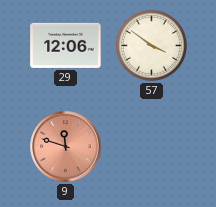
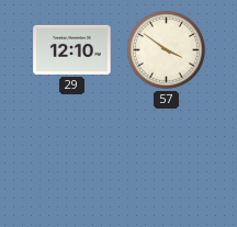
29: 12:06 -> 12:10 (72, 49)
9: 11:48 -> none (66, 147)
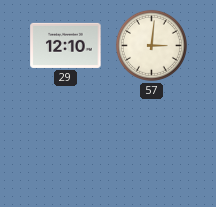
57: 3:51 -> 3:01 (151, 45)
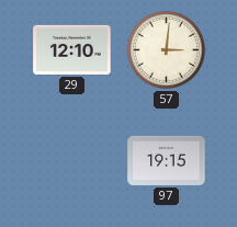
97: none -> 19:15 (167, 160)
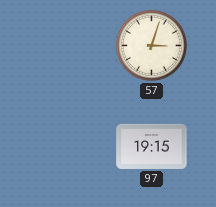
29: 12:10 -> none (72, 49)
57: 3:01 -> 3:03 (151, 45)
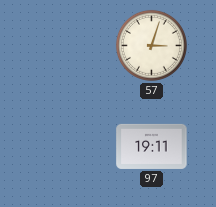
97: 19:15 -> 19:11 (152, 146)
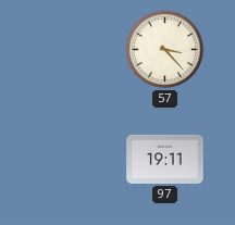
57: 3:03 -> 3:23 (164, 49)
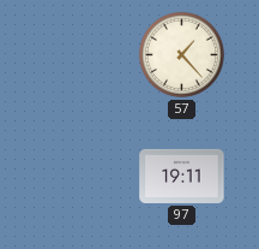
57: 3:23 -> 1:23 (181, 54)
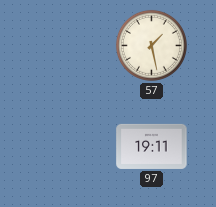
57: 1:23 -> 1:28 (151, 45)
